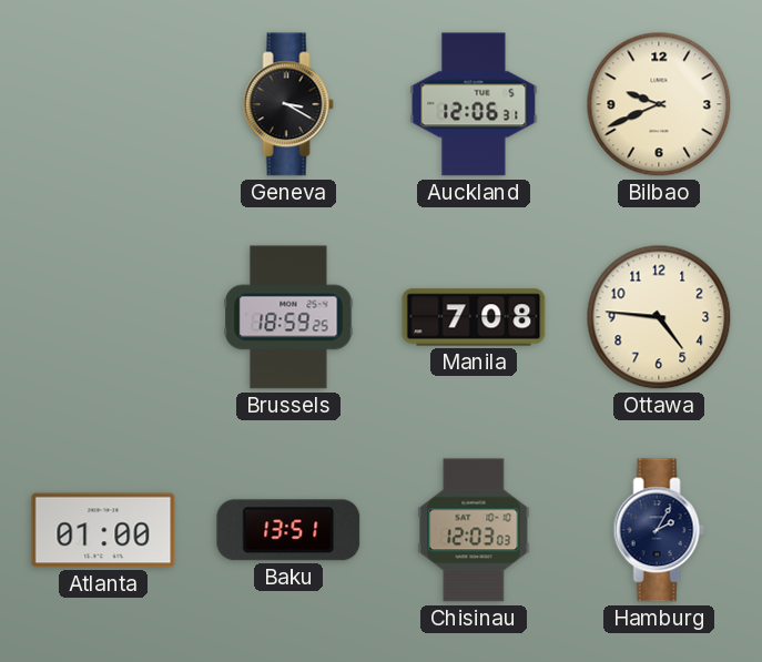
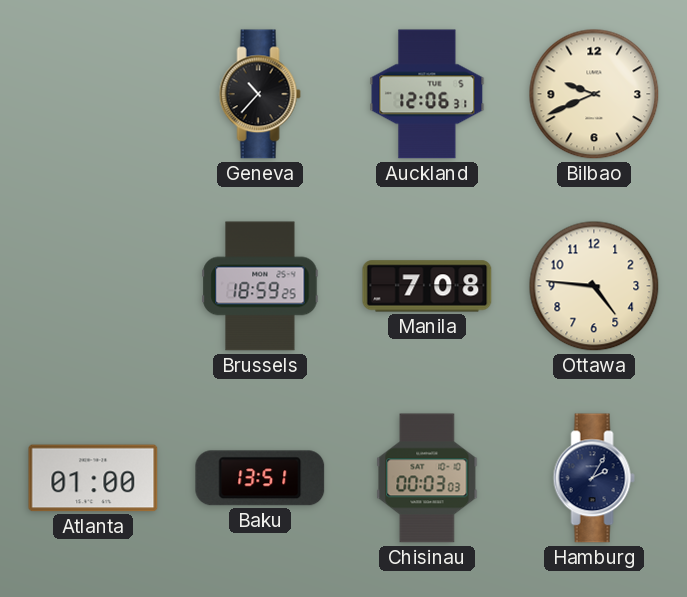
Geneva: 3:20 -> 10:37 (260, 94)
Chisinau: 12:03 -> 00:03 (427, 478)
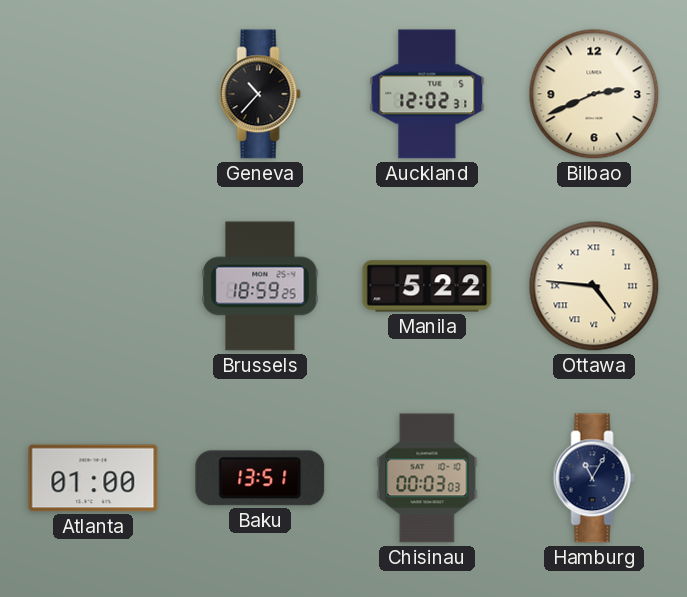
Auckland: 12:06 -> 12:02 (427, 94)
Bilbao: 9:41 -> 2:41 (594, 94)
Manila: 7:08 -> 5:22 (427, 286)
Ottawa numerals: Arabic -> Roman (594, 286)
Hamburg: 2:05 -> 11:05 (594, 478)
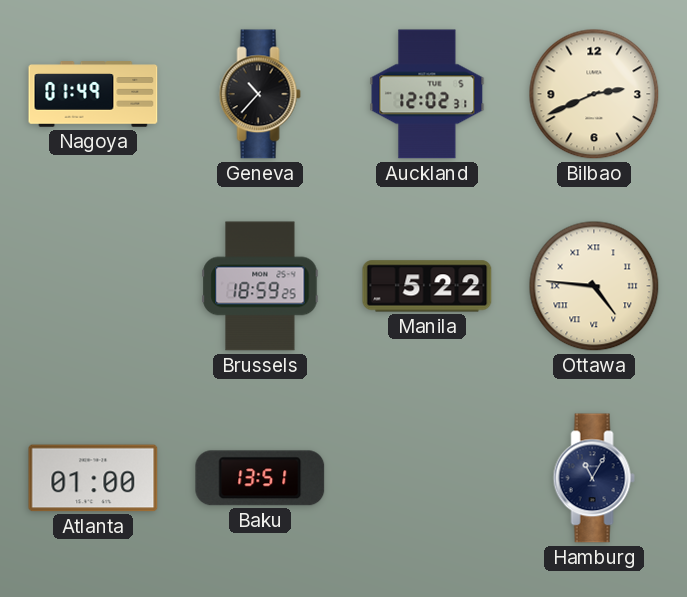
Nagoya: none -> 01:49 (93, 94)
Chisinau: 00:03 -> none (427, 478)
